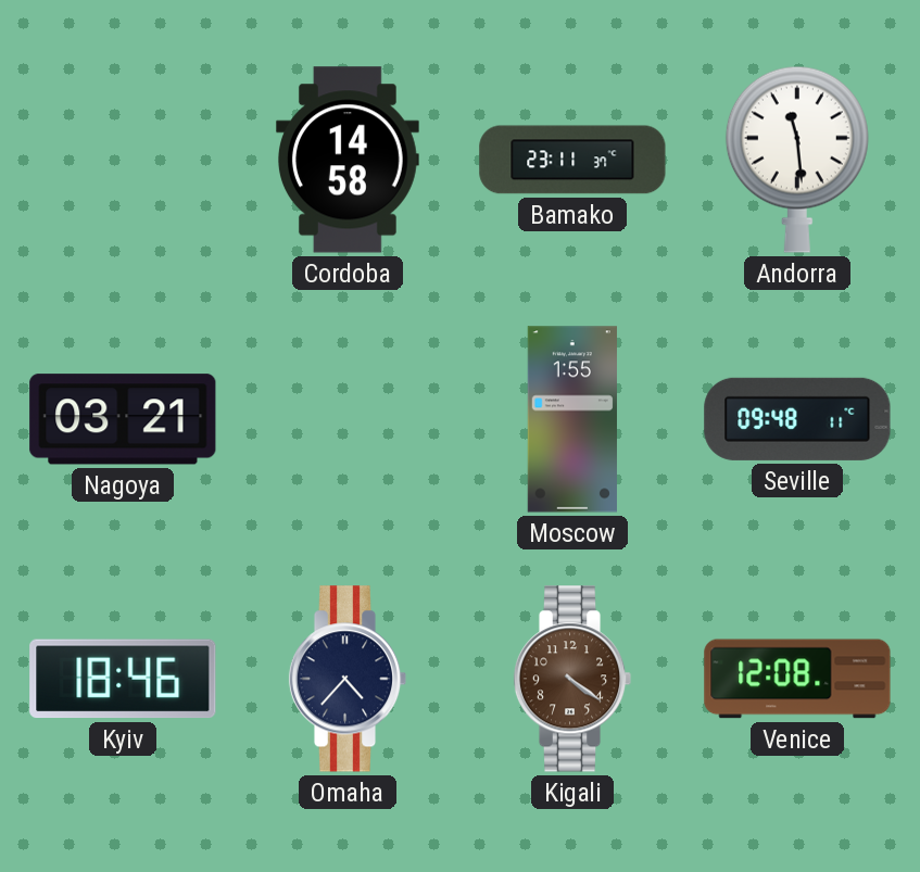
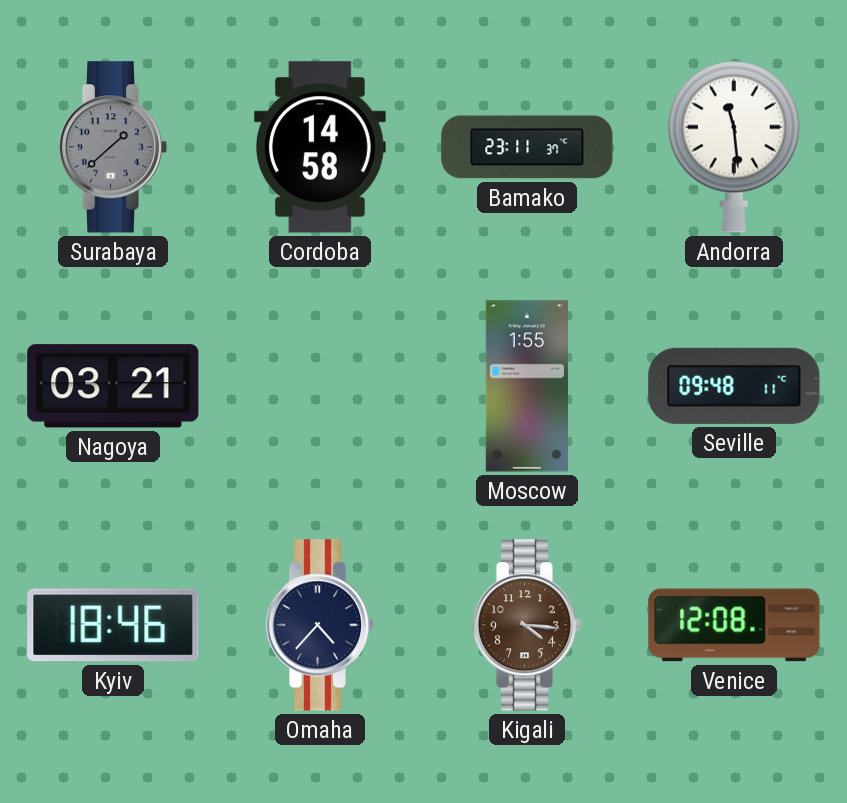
Surabaya: none -> 1:38 (113, 147)
Kigali: 4:21 -> 4:16 (527, 625)
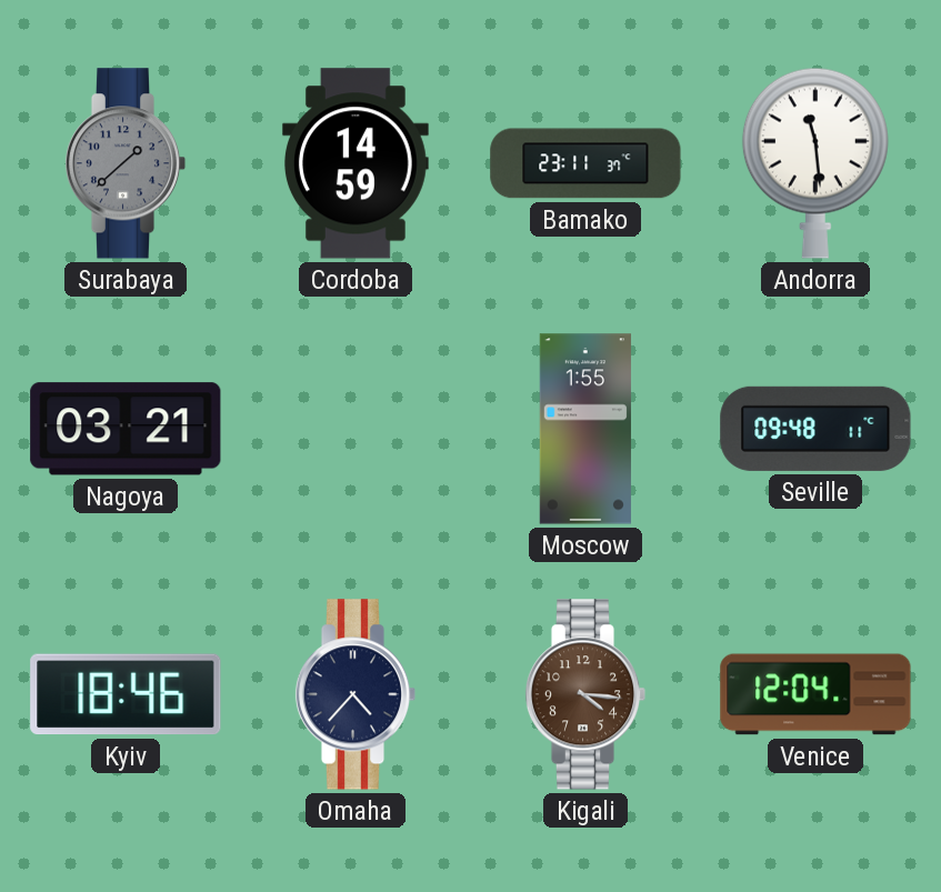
Cordoba: 14:58 -> 14:59 (356, 163)
Venice: 12:08 -> 12:04 (815, 694)
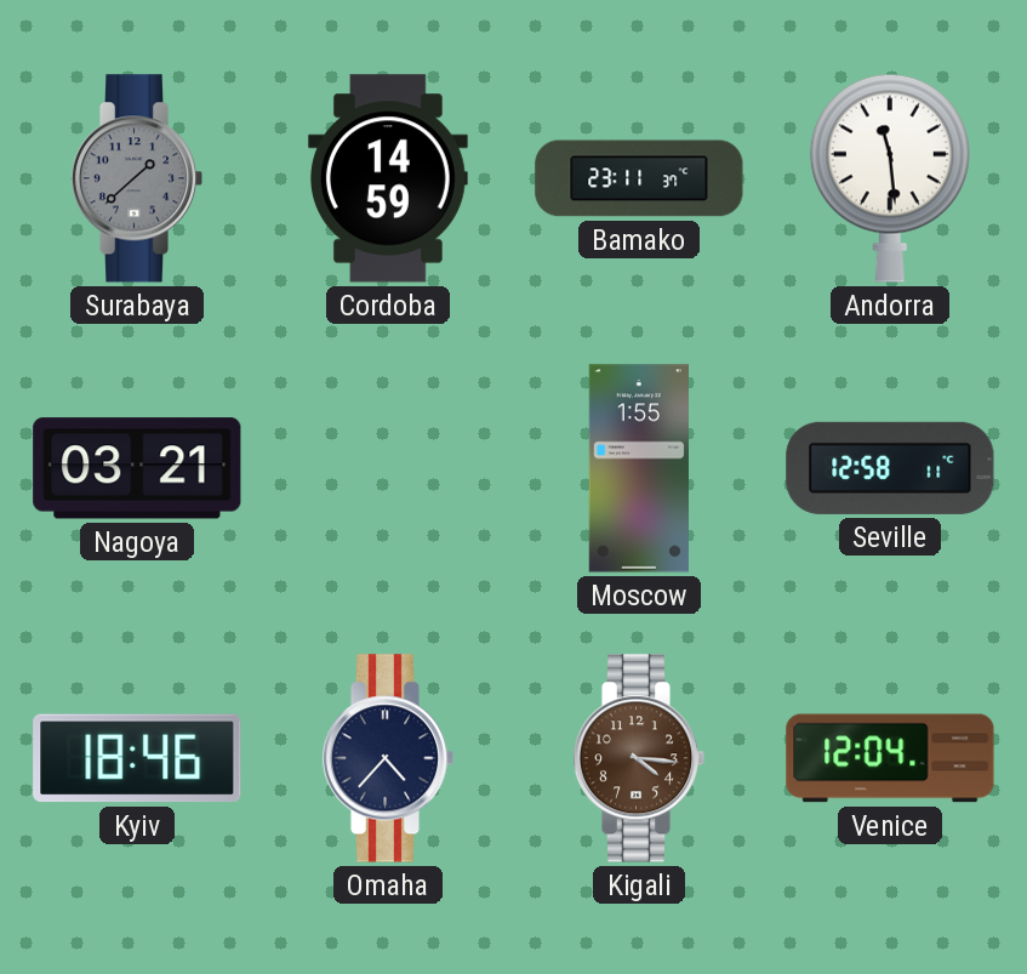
Seville: 09:48 -> 12:58 (890, 468)
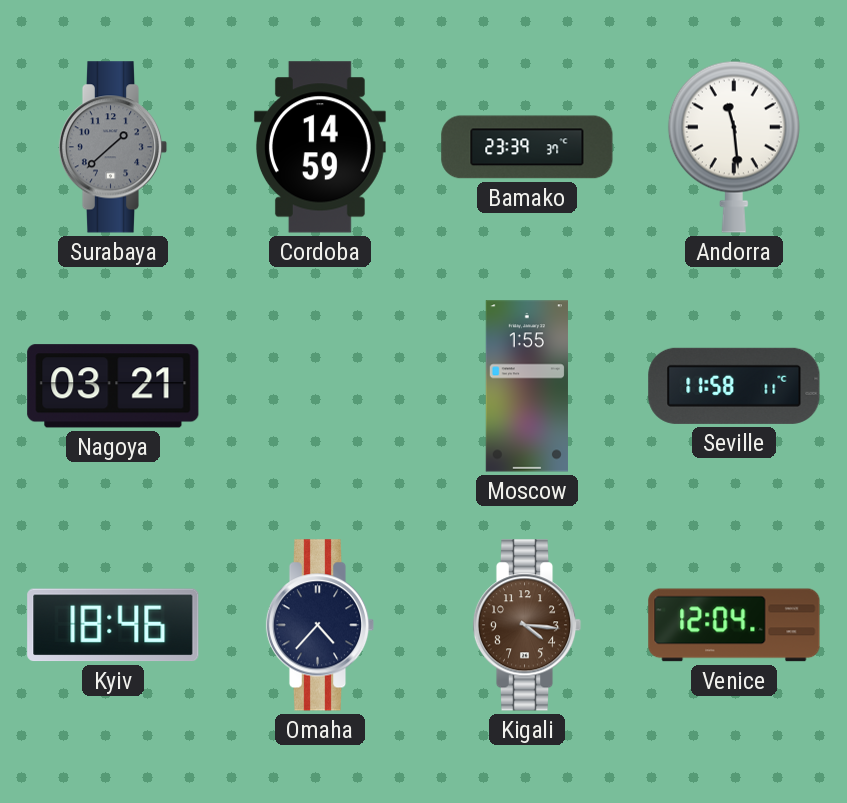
Bamako: 23:11 -> 23:39 (527, 147)
Seville: 12:58 -> 11:58 (734, 386)
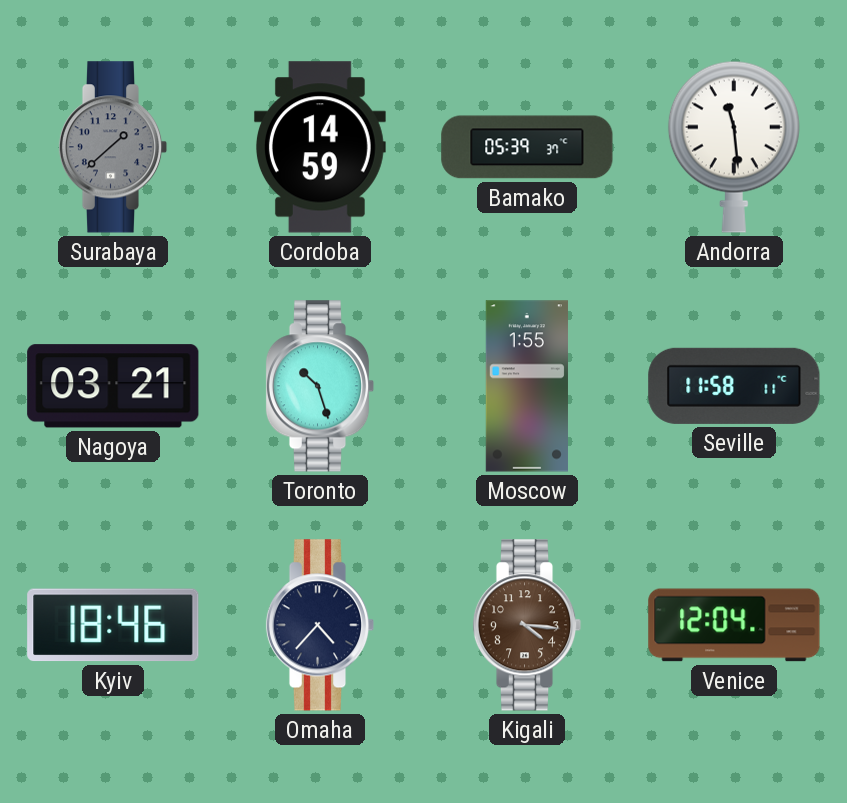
Bamako: 23:39 -> 05:39 (527, 147)
Toronto: none -> 10:27 (320, 386)
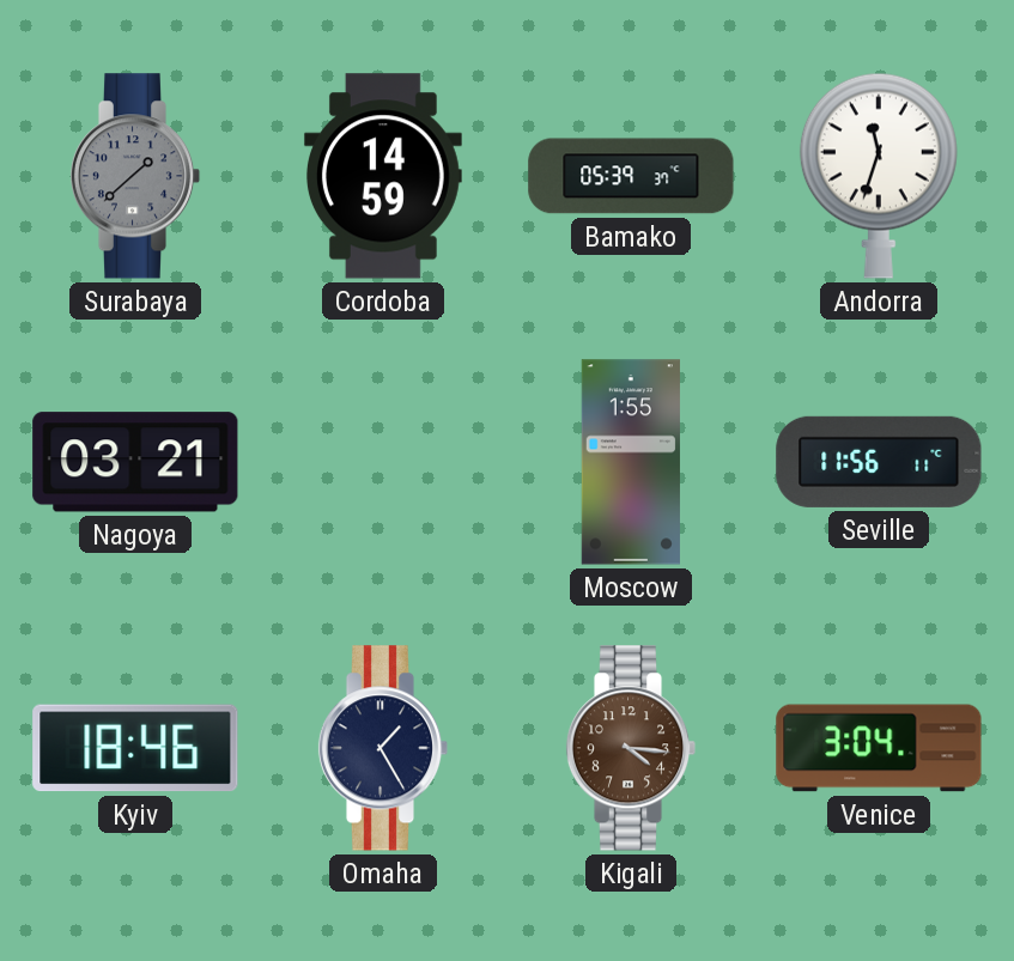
Andorra: 11:29 -> 11:33 (879, 176)
Toronto: 10:27 -> none (320, 386)
Seville: 11:58 -> 11:56 (879, 462)
Omaha: 4:37 -> 1:25 (383, 748)
Venice: 12:04 -> 3:04 (879, 748)
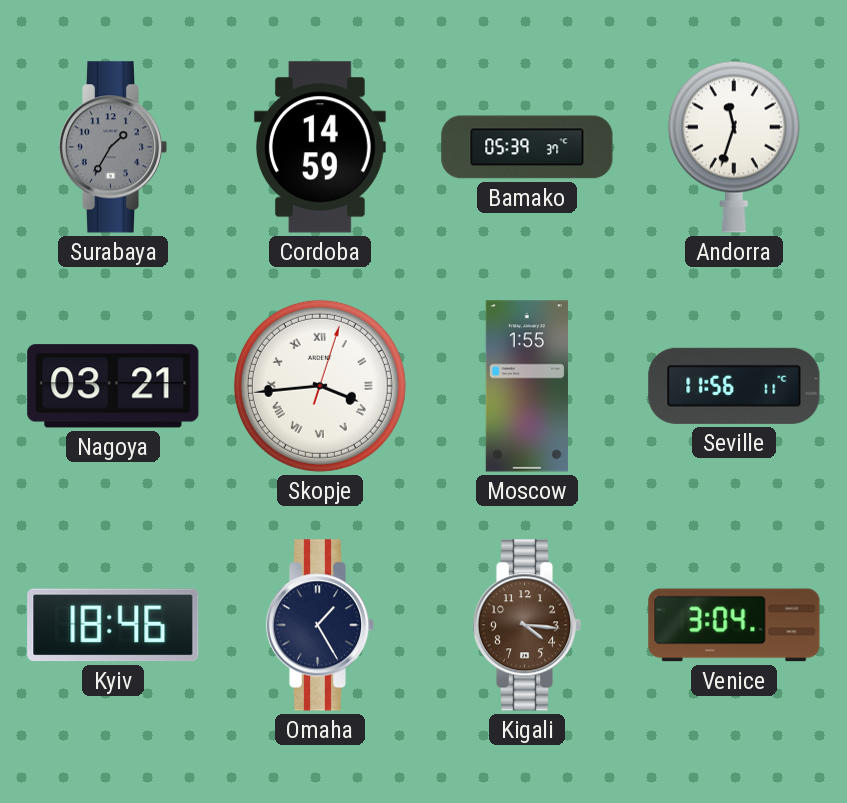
Surabaya: 1:38 -> 1:35 (113, 147)
Skopje: none -> 3:44 (320, 386)
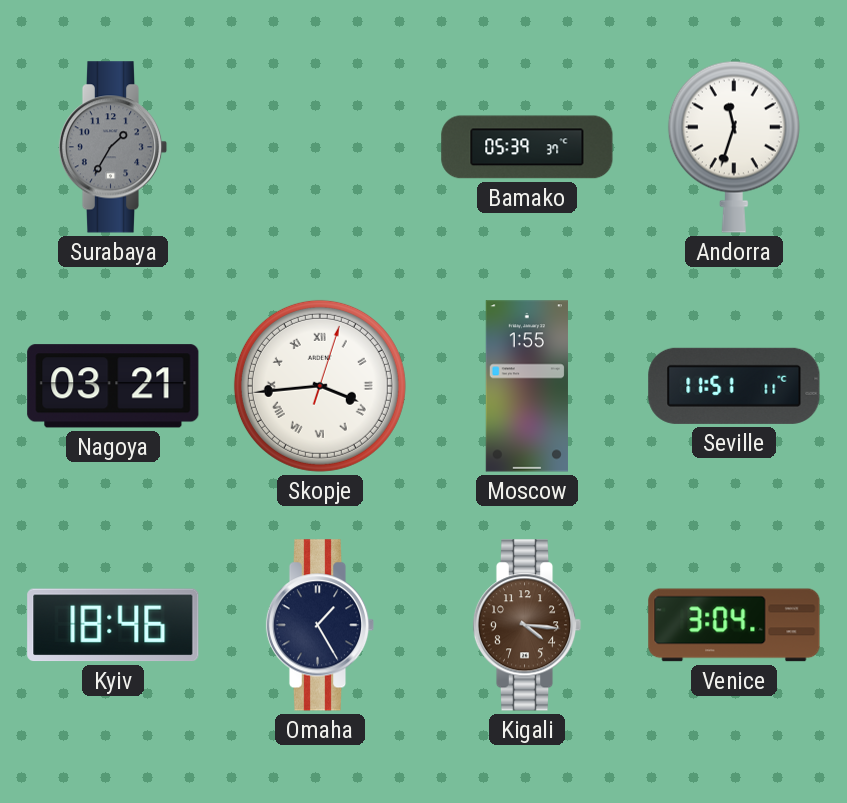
Cordoba: 14:59 -> none (320, 147)
Seville: 11:56 -> 11:51 (734, 386)
